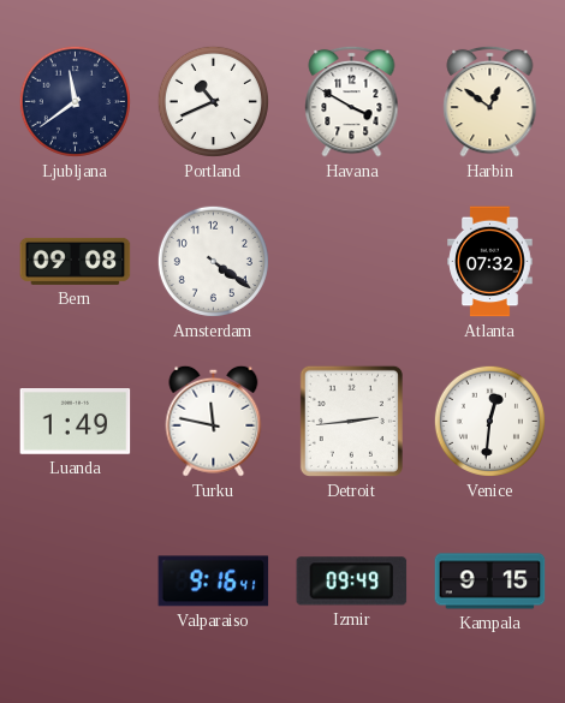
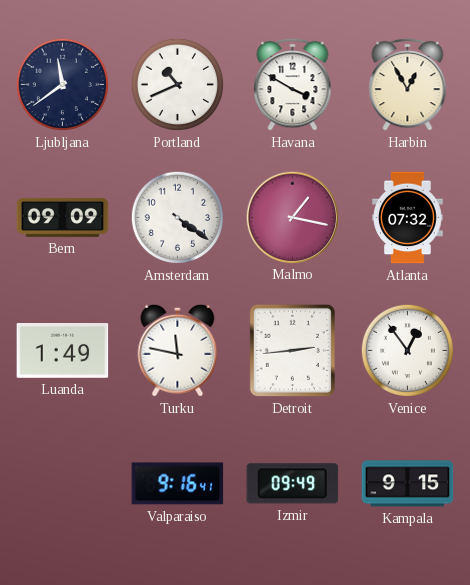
Harbin: 12:51 -> 12:55 (408, 84)
Bern: 09:08 -> 09:09 (63, 217)
Malmo: none -> 1:17 (292, 217)
Venice: 12:31 -> 12:54 (407, 350)
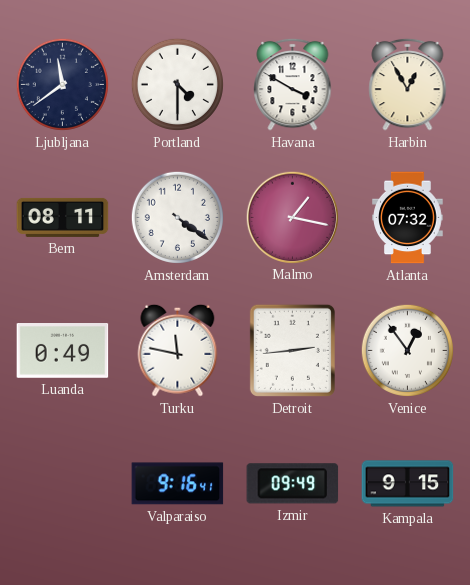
Portland: 10:41 -> 4:30 (177, 84)
Bern: 09:09 -> 08:11 (63, 217)
Luanda: 1:49 -> 0:49 (63, 351)
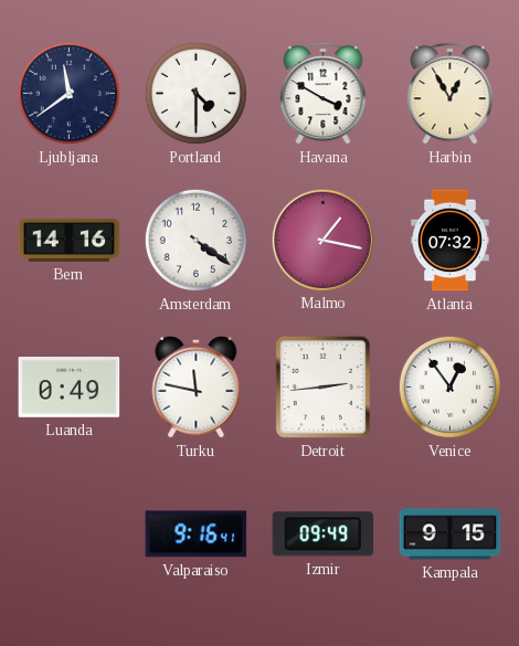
Bern: 08:11 -> 14:16 (70, 240)
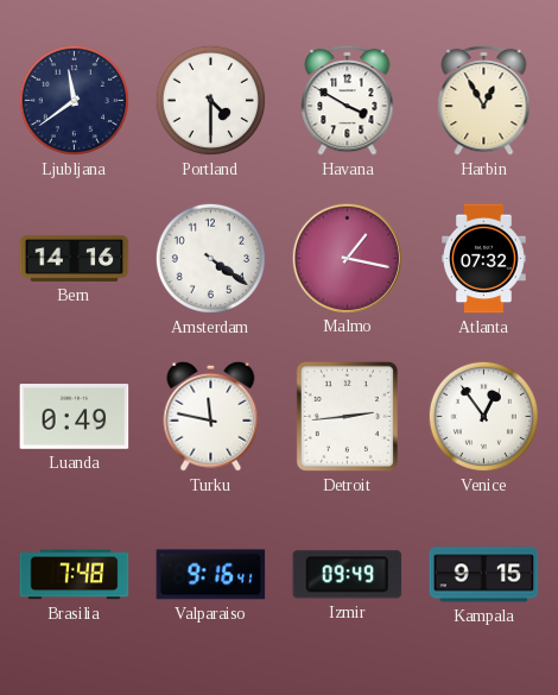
Brasilia: none -> 7:48 (75, 575)
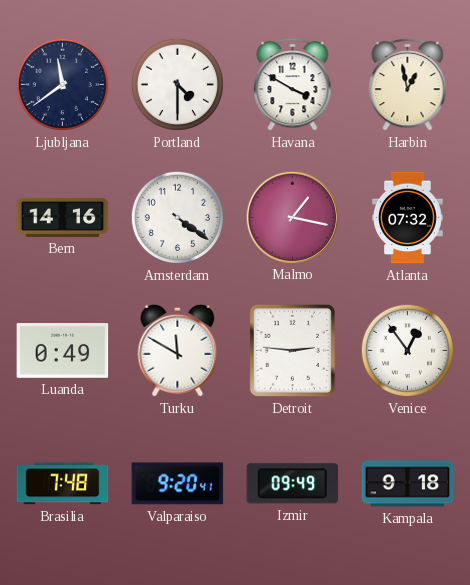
Harbin: 12:55 -> 12:58 (408, 84)
Turku: 11:47 -> 11:50 (178, 350)
Detroit: 2:44 -> 2:46 (292, 350)
Valparaiso: 9:16 -> 9:20 (178, 484)
Kampala: 9:15 -> 9:18 (408, 484)
